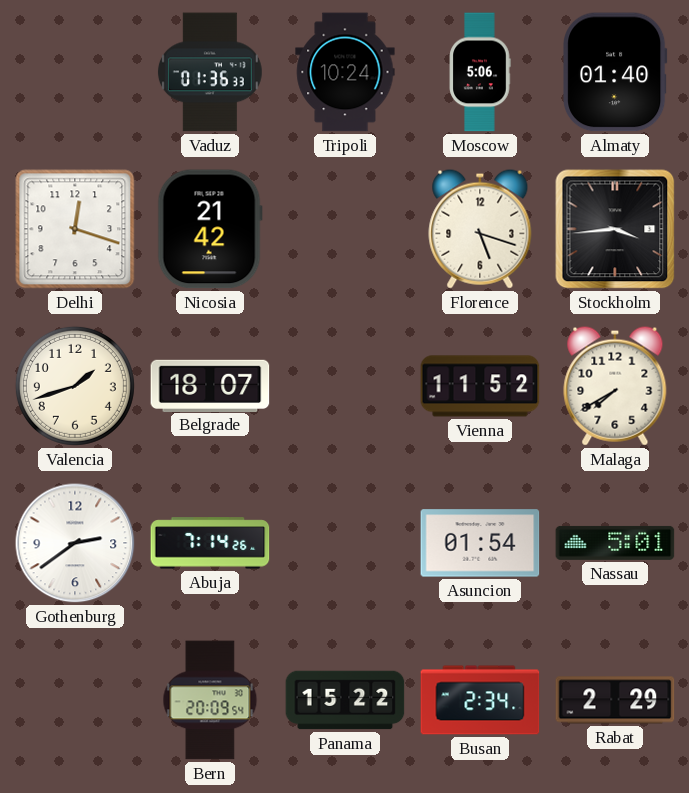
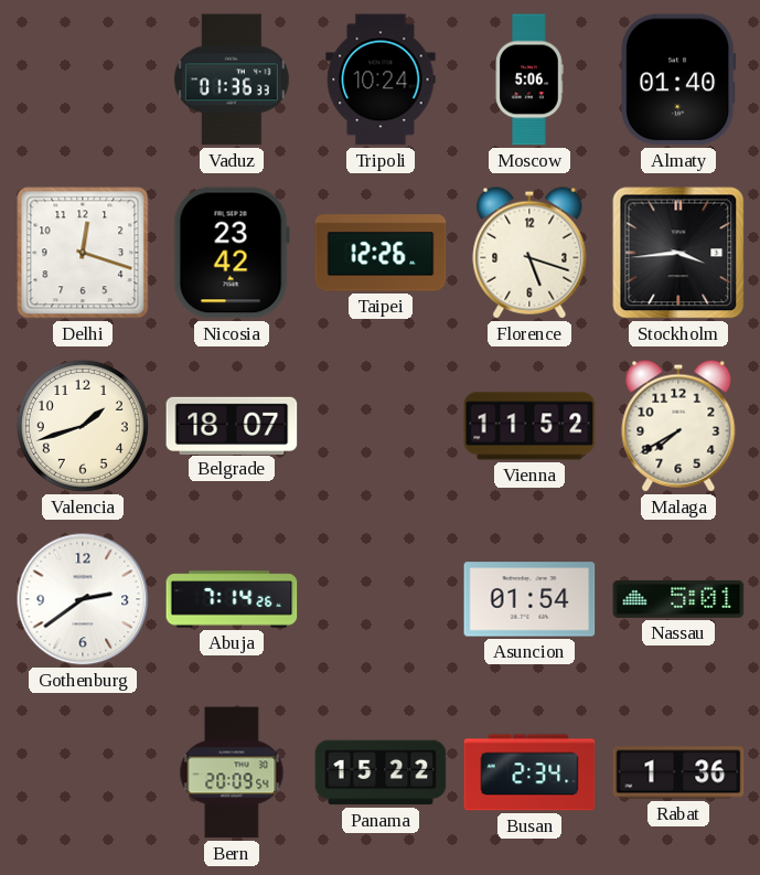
Nicosia: 21:42 -> 23:42 (232, 253)
Taipei: none -> 12:26 (381, 253)
Rabat: 2:29 -> 1:36 (678, 772)
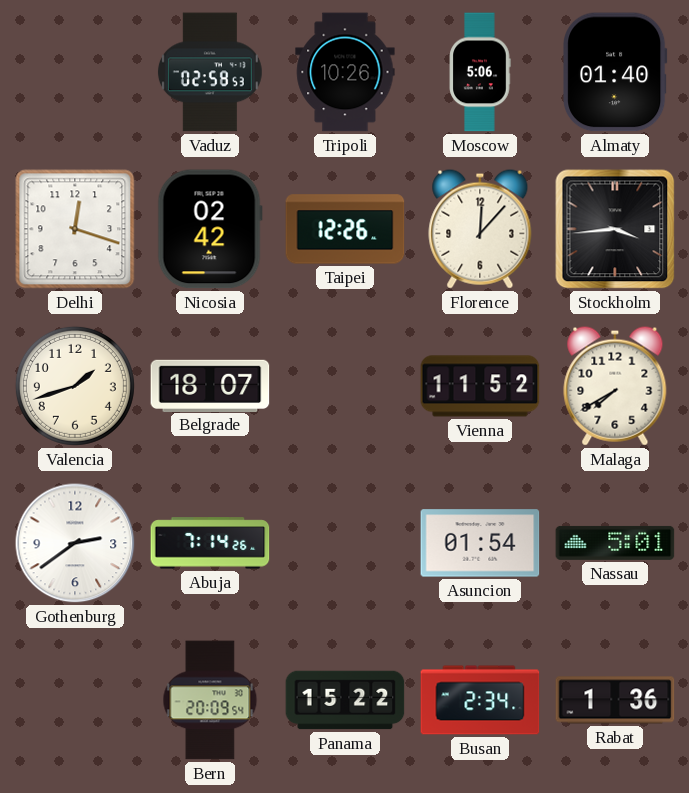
Vaduz: 01:36 -> 02:58 (210, 72)
Tripoli: 10:24 -> 10:26 (345, 72)
Nicosia: 23:42 -> 02:42 (210, 229)
Florence: 5:18 -> 12:07 (480, 229)
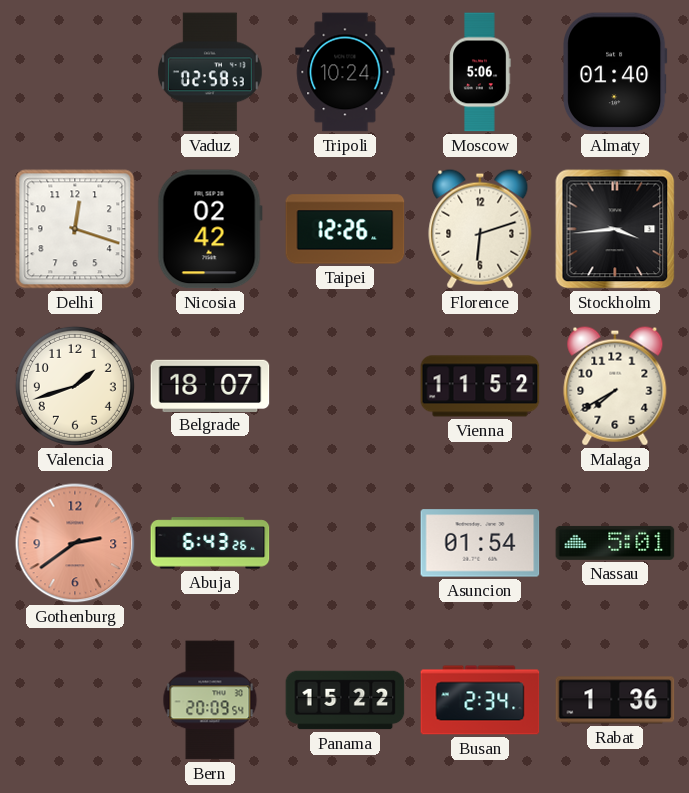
Tripoli: 10:26 -> 10:24 (345, 72)
Florence: 12:07 -> 6:12 (480, 229)
Gothenburg dial: white -> salmon (75, 543)
Abuja: 7:14 -> 6:43 (210, 543)
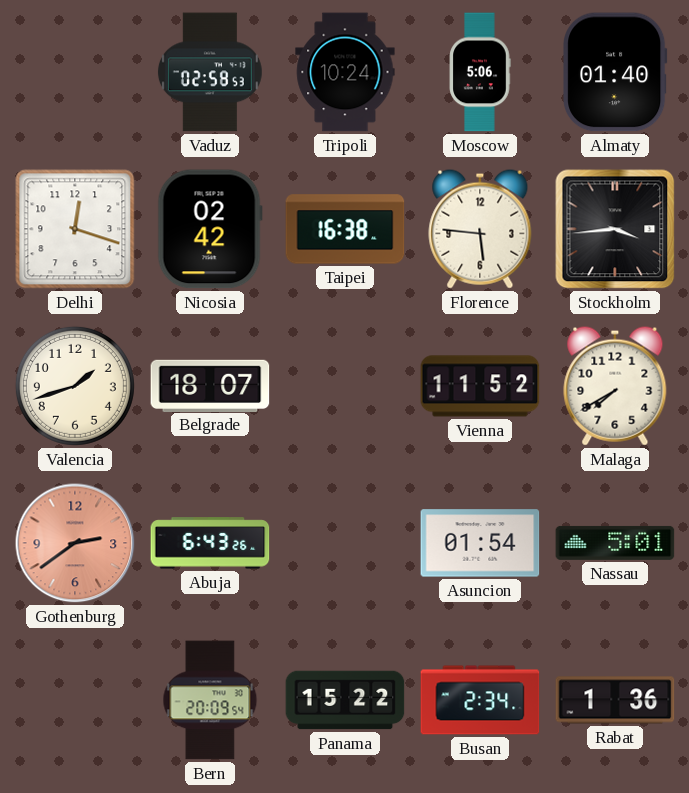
Taipei: 12:26 -> 16:38 (345, 229)
Florence: 6:12 -> 5:46 (480, 229)
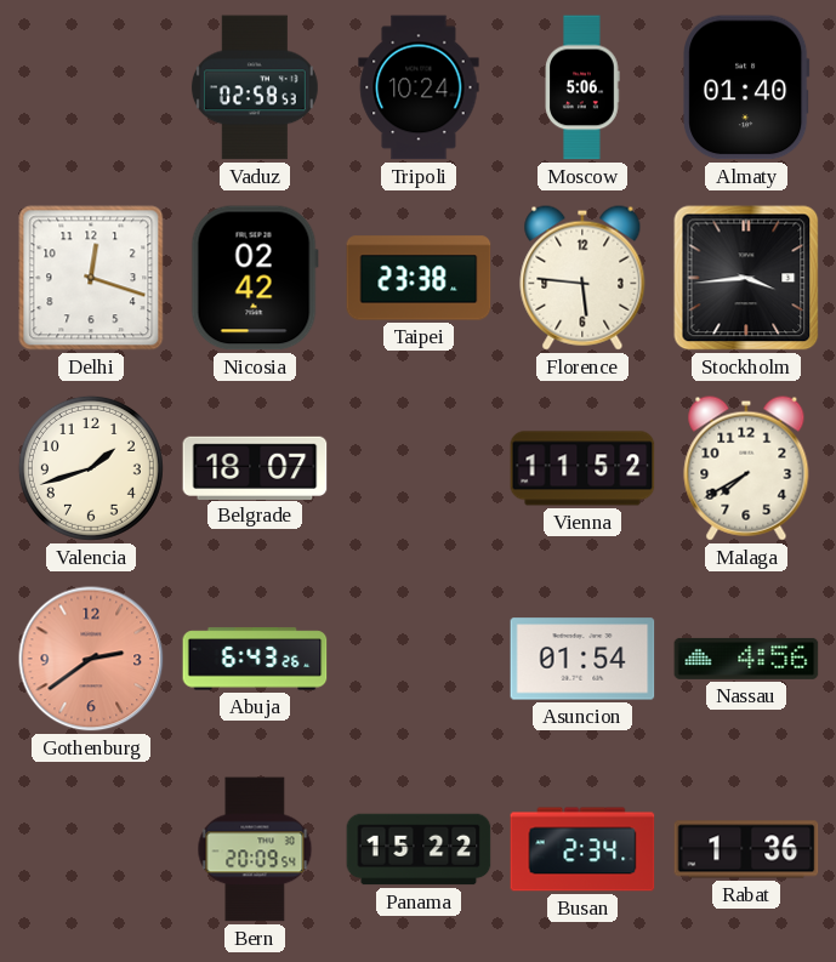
Taipei: 16:38 -> 23:38 (419, 278)
Nassau: 5:01 -> 4:56 (746, 659)
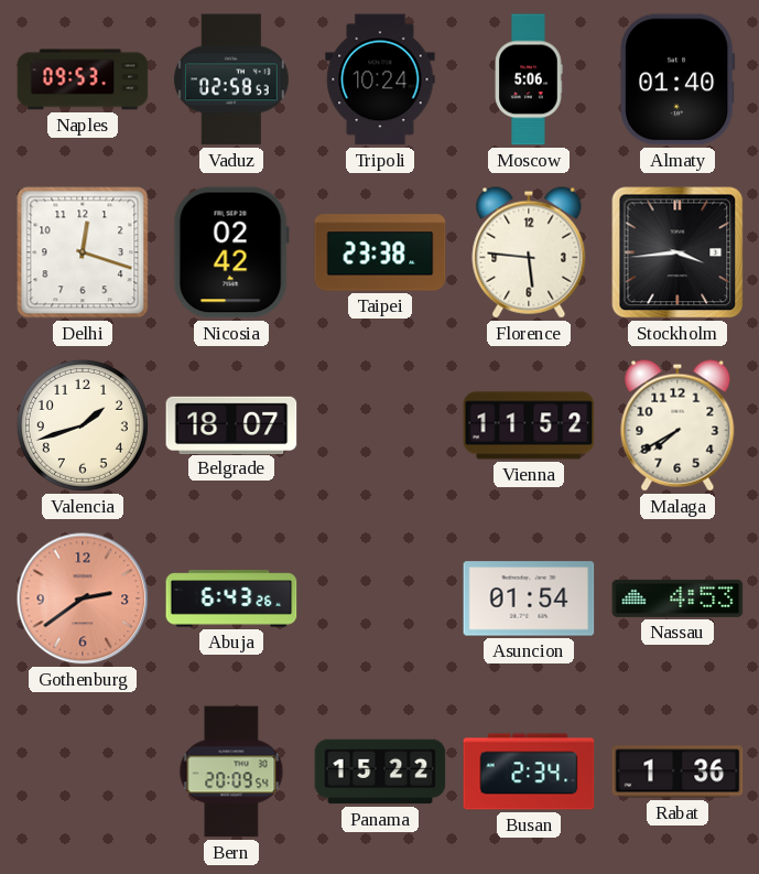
Naples: none -> 09:53 (83, 79)
Nassau: 4:56 -> 4:53 (677, 598)
